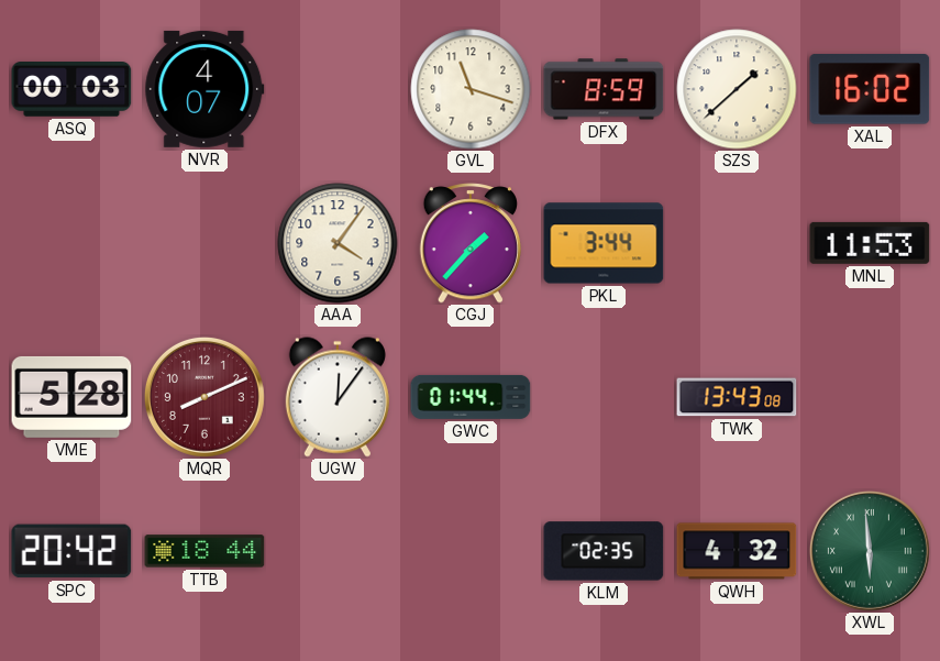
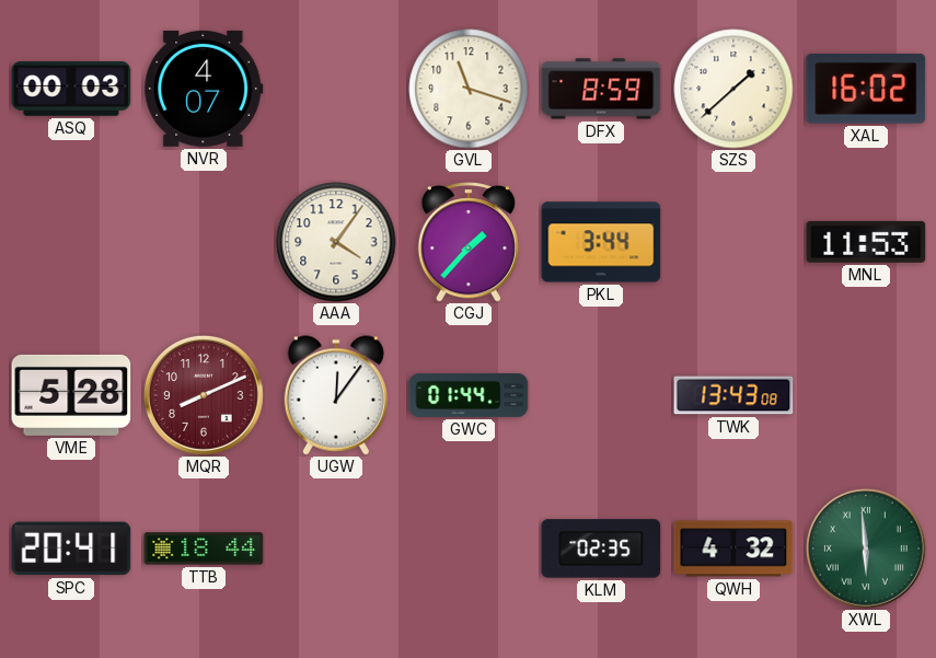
SPC: 20:42 -> 20:41 (71, 549)
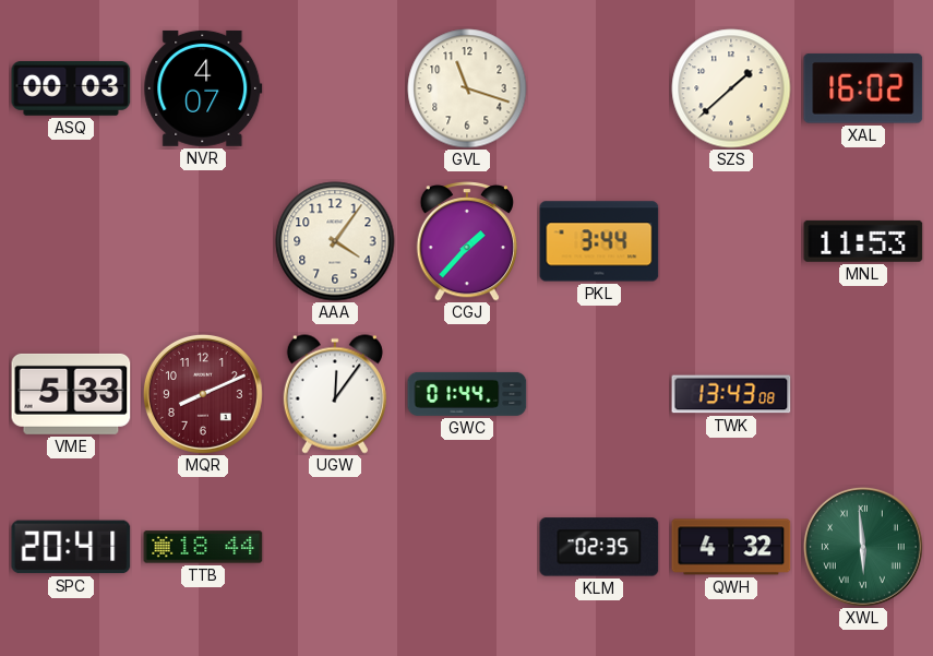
DFX: 8:59 -> none (601, 89)
VME: 5:28 -> 5:33 (71, 394)
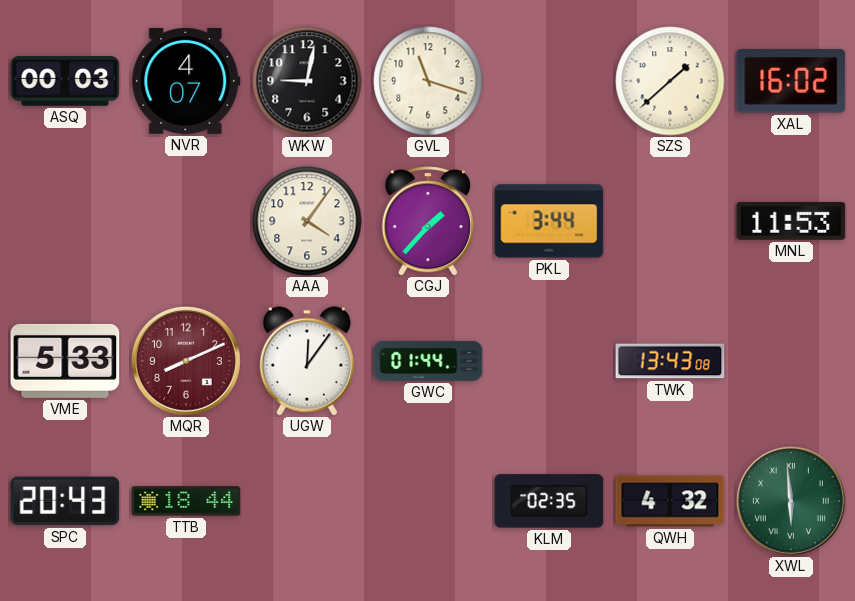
WKW: none -> 9:02 (307, 81)
SPC: 20:41 -> 20:43 (65, 501)
